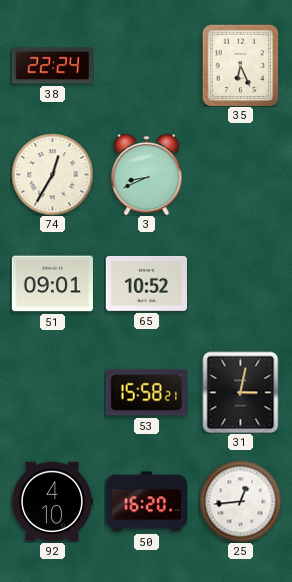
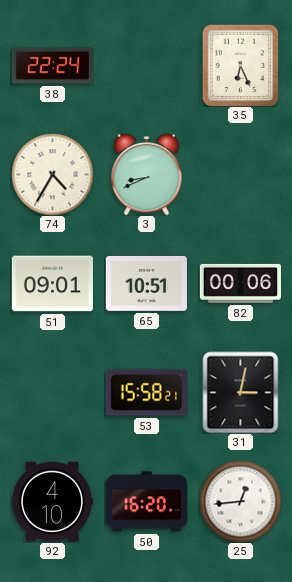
74: 12:35 -> 4:35 (52, 174)
65: 10:52 -> 10:51 (146, 283)
82: none -> 00:06 (240, 283)
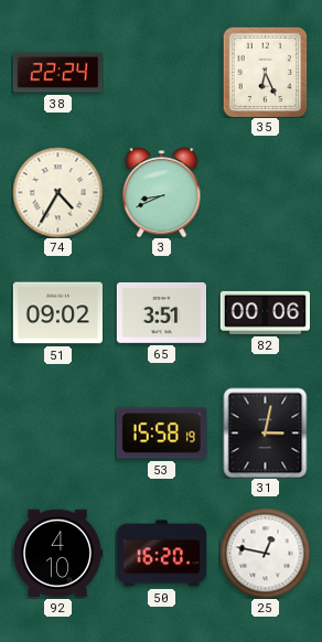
51: 09:01 -> 09:02 (57, 313)
65: 10:51 -> 3:51 (161, 312)
53: 15:58:21 -> 15:58:19 (161, 434)
25: 12:44 -> 12:47 (265, 553)
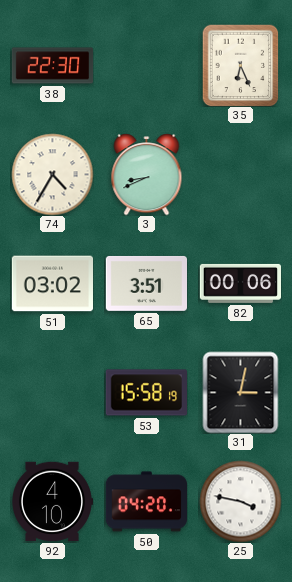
38: 22:24 -> 22:30 (52, 66)
51: 09:02 -> 03:02 (52, 284)
50: 16:20 -> 04:20 (146, 502)
25: 12:47 -> 3:47 (240, 501)
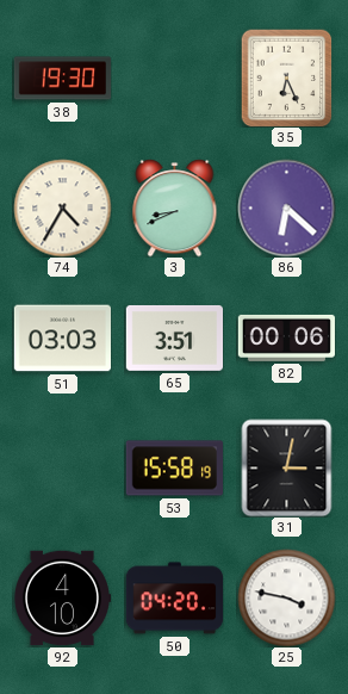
38: 22:30 -> 19:30 (62, 79)
86: none -> 6:22 (286, 207)
51: 03:02 -> 03:03 (62, 339)
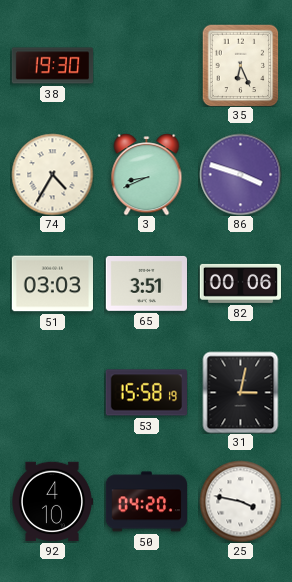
86: 6:22 -> 3:48 (240, 174)
